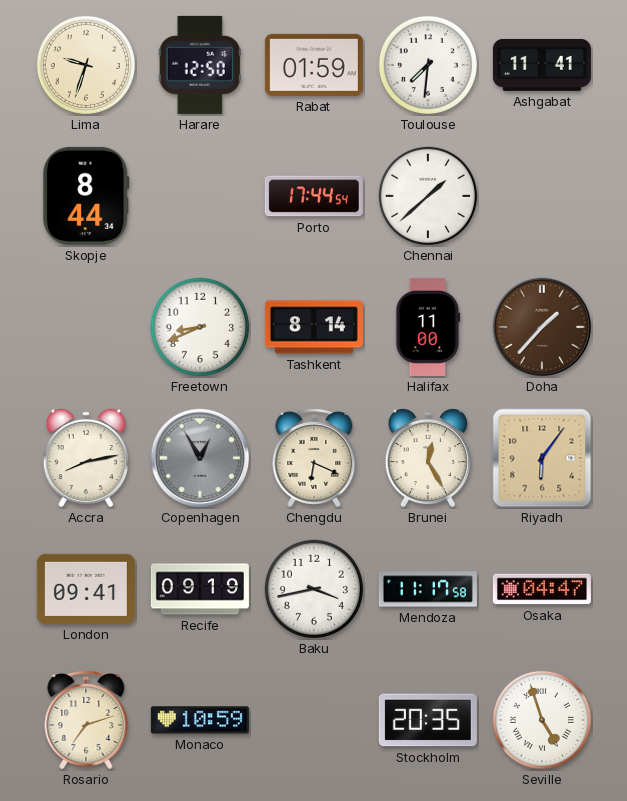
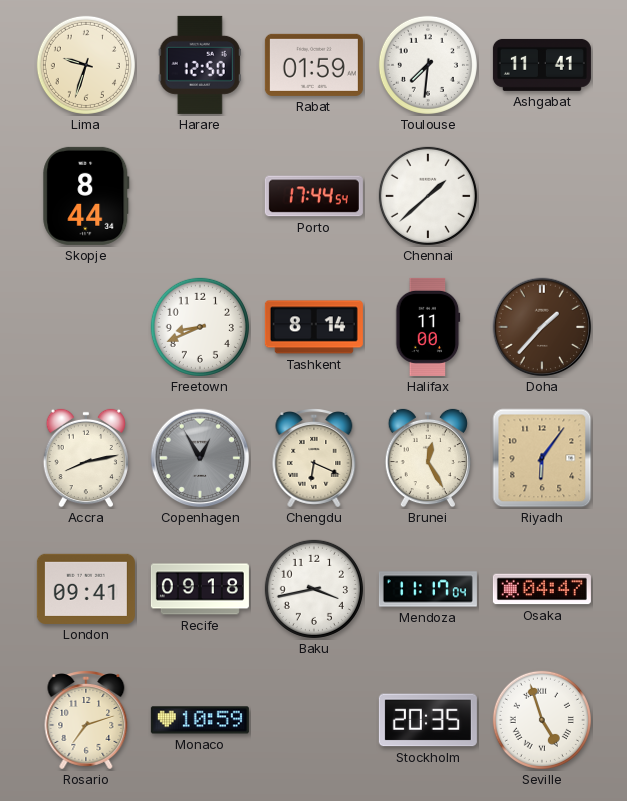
Recife: 09:19 -> 09:18 (200, 589)
Mendoza: 11:17:58 -> 11:17:04 (428, 589)
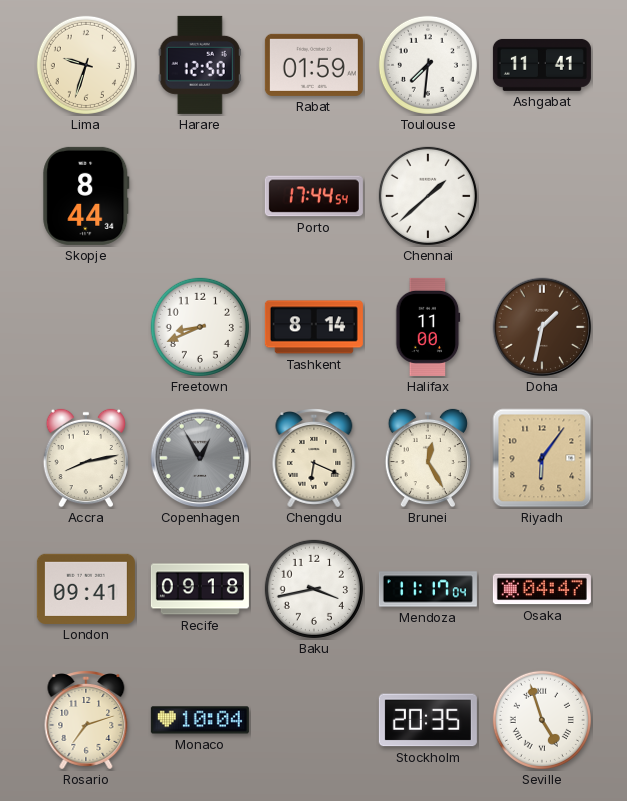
Doha: 1:37 -> 1:32 (542, 327)
Monaco: 10:59 -> 10:04 (200, 720)
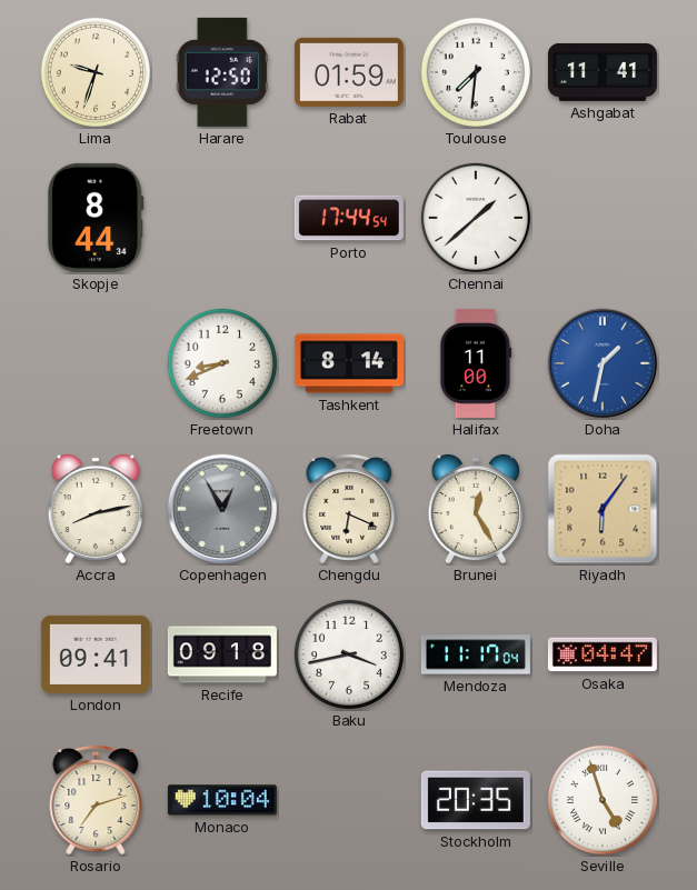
Doha dial: brown -> blue (603, 363)
